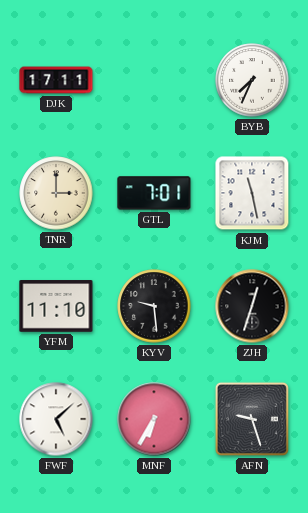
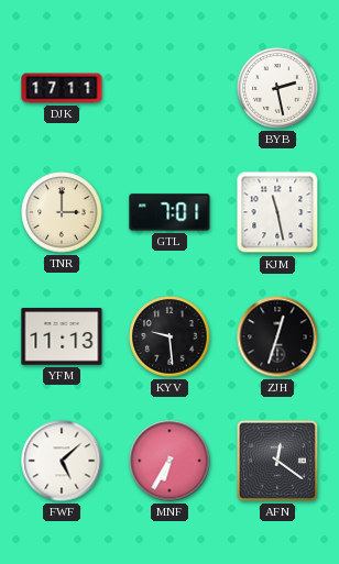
BYB: 7:34 -> 2:28 (277, 88)
YFM: 11:10 -> 11:13 (62, 336)
AFN: 9:27 -> 12:21 (277, 461)
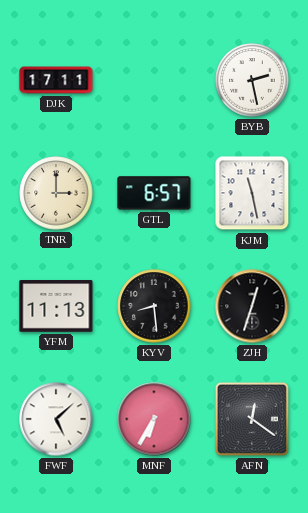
GTL: 7:01 -> 6:57 (154, 193)
KYV: 9:29 -> 8:29 (154, 306)
